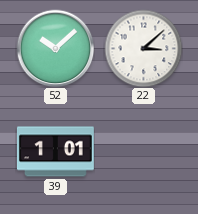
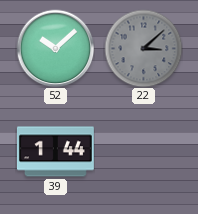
22 dial: white -> grey (143, 48)
39: 1:01 -> 1:44 (55, 152)
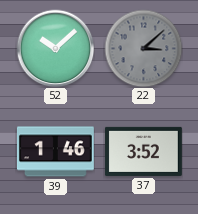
39: 1:44 -> 1:46 (55, 152)
37: none -> 3:52 (143, 151)
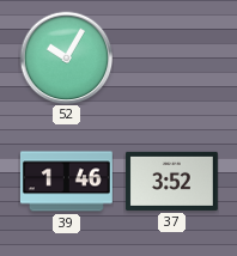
52: 10:08 -> 10:05 (66, 57)
22: 3:08 -> none (143, 48)
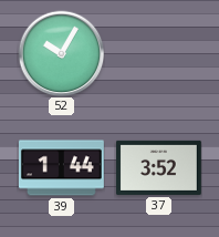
39: 1:46 -> 1:44 (61, 168)
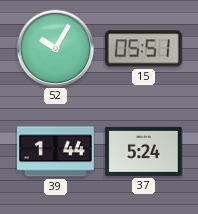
15: none -> 05:51 (143, 49)
37: 3:52 -> 5:24 (143, 151)
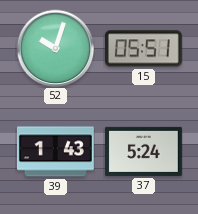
52: 10:05 -> 10:03 (55, 48)
39: 1:44 -> 1:43 (55, 152)
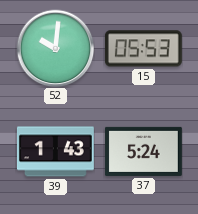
52: 10:03 -> 10:01 (55, 48)
15: 05:51 -> 05:53 (143, 49)
